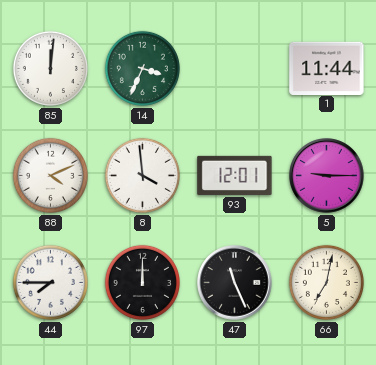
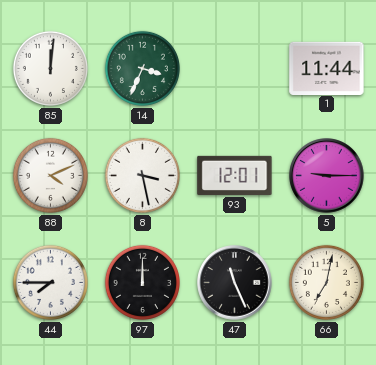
8: 3:59 -> 3:28 (142, 175)
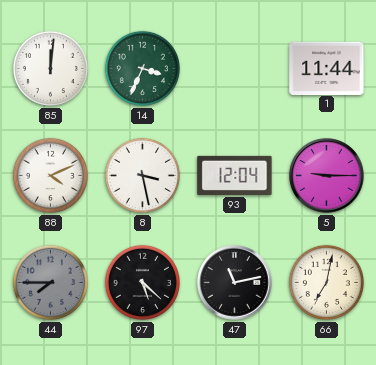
93: 12:01 -> 12:04 (235, 175)
44 dial: white -> grey (50, 282)
97: 12:00 -> 5:22 (142, 282)
47: 11:26 -> 11:13 (235, 283)
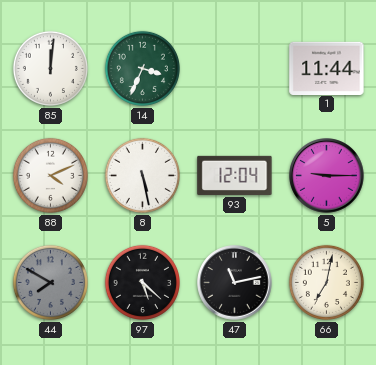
8: 3:28 -> 5:28 (142, 175)
44: 7:45 -> 7:50 (50, 282)
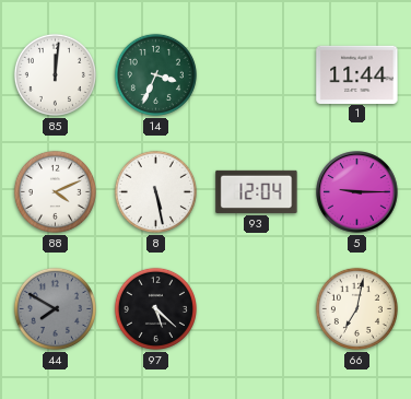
47: 11:13 -> none (235, 283)
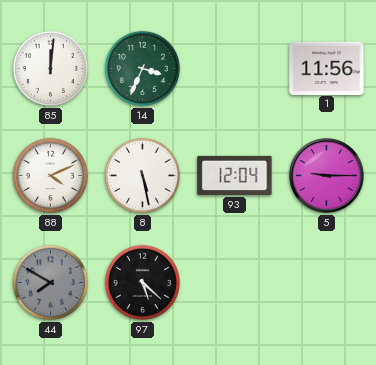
1: 11:44 -> 11:56 (327, 68)
66: 7:02 -> none (356, 308)
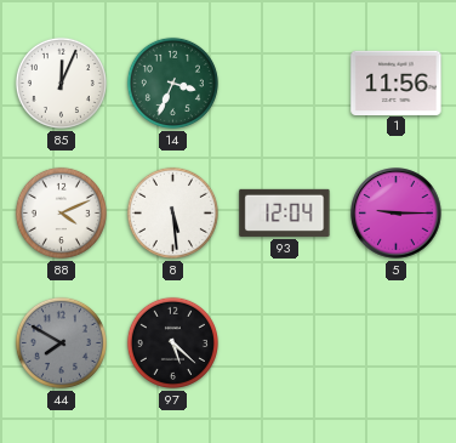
85: 12:01 -> 12:04 (61, 83)
8: 5:28 -> 5:29 (172, 212)
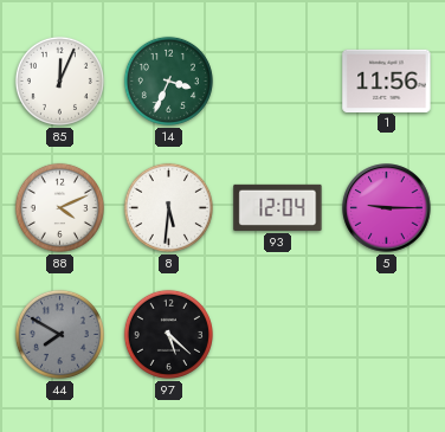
8: 5:29 -> 5:31 (168, 207)
